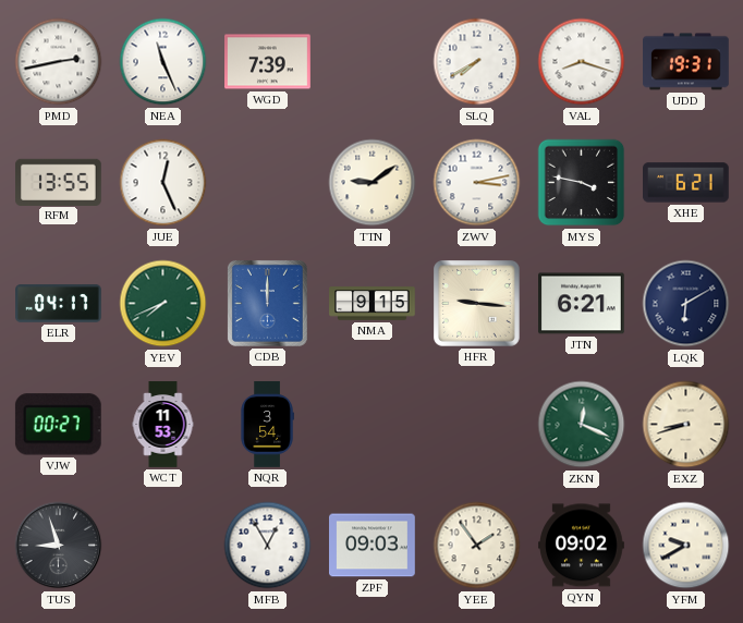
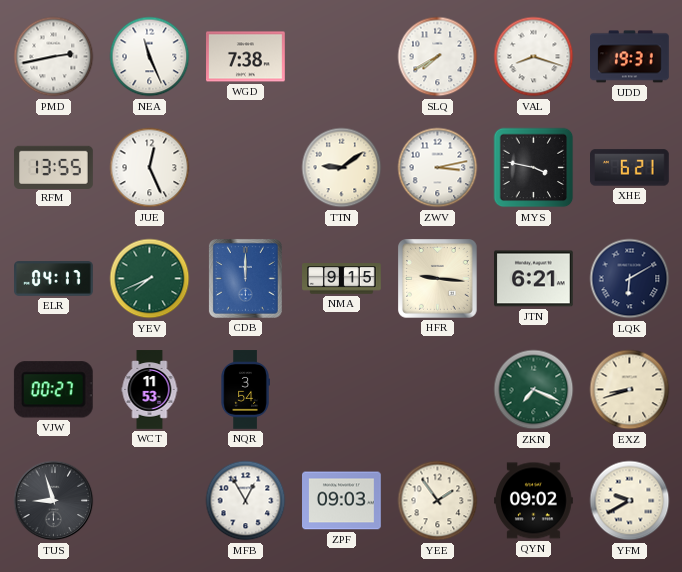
WGD: 7:39 -> 7:38 (246, 57)
ZKN: 12:19 -> 7:19 (534, 390)
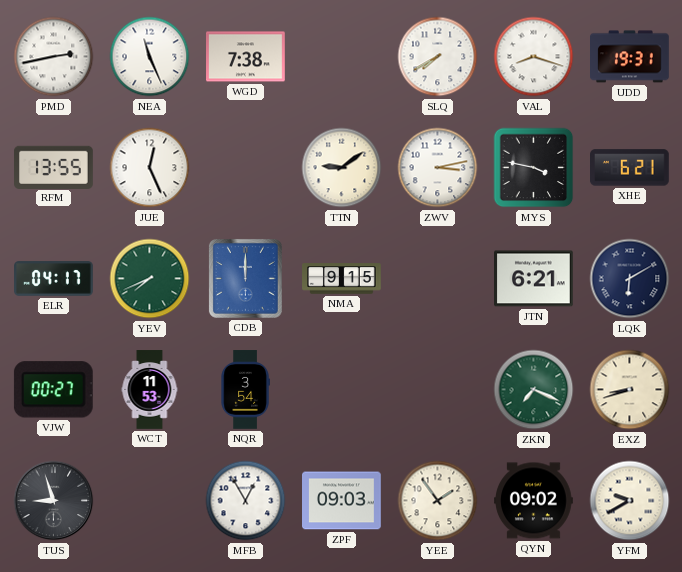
HFR: 9:16 -> none (438, 279)
